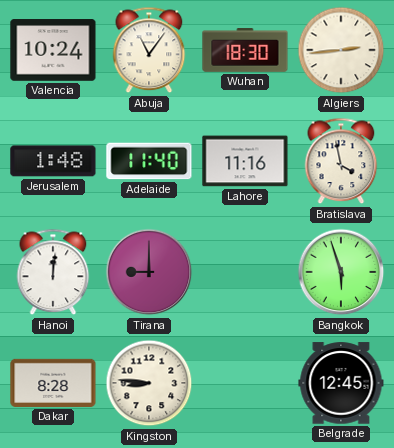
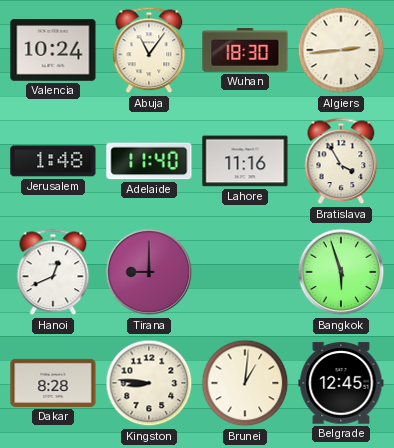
Bratislava: 3:58 -> 3:55 (341, 161)
Hanoi: 12:01 -> 12:41 (53, 272)
Brunei: none -> 1:01 (245, 383)
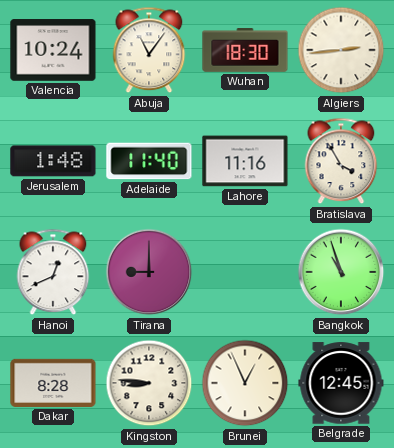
Bangkok: 5:57 -> 10:57 (341, 272)
Brunei: 1:01 -> 12:56 (245, 383)
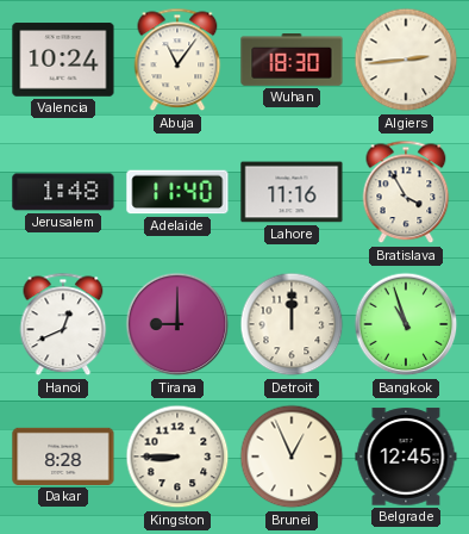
Detroit: none -> 12:00 (292, 324)
Kingston: 8:46 -> 8:45 (177, 457)
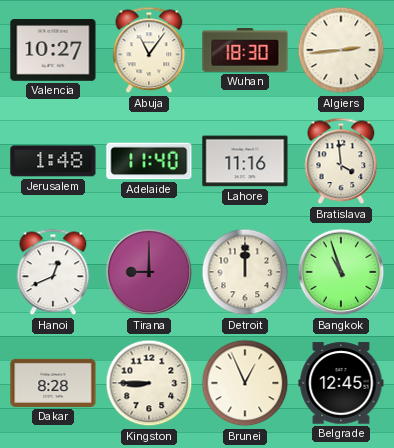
Valencia: 10:24 -> 10:27 (53, 50)
Bratislava: 3:55 -> 3:59 (341, 161)
